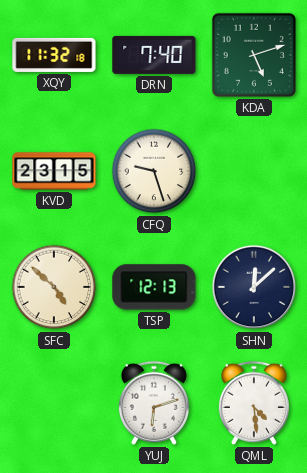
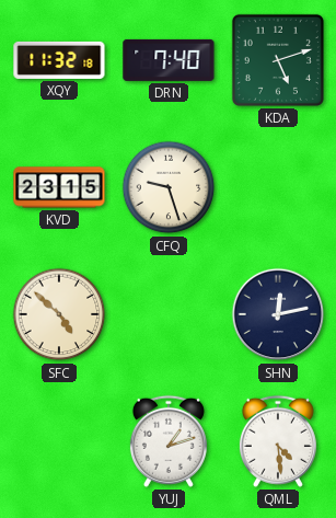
TSP: 12:13 -> none (154, 287)
SHN: 12:08 -> 12:13 (278, 314)
YUJ: 6:12 -> 1:12 (169, 441)
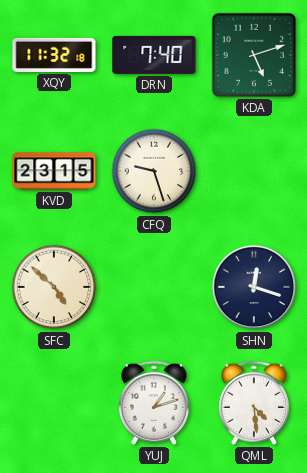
SHN: 12:13 -> 12:18 (254, 287)
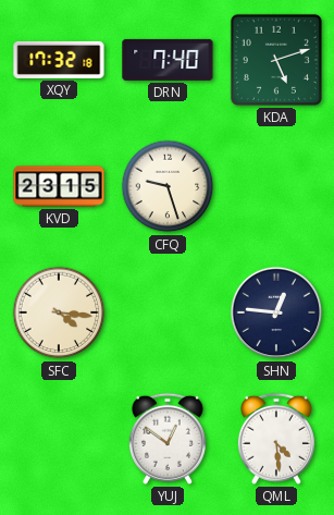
XQY: 11:32 -> 17:32 (59, 60)
SFC: 4:52 -> 4:16 (59, 312)
SHN: 12:18 -> 12:46 (276, 312)
YUJ: 1:12 -> 12:51 (168, 439)
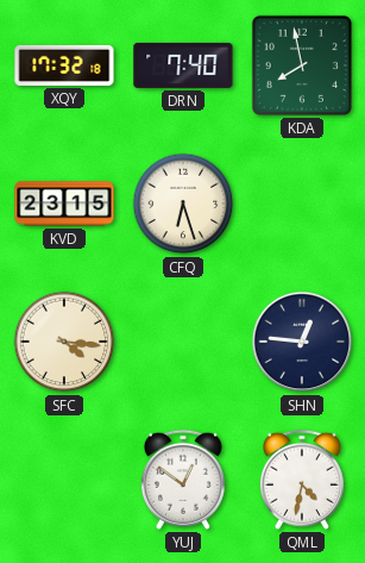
KDA: 5:12 -> 7:58 (302, 65)
CFQ: 9:27 -> 6:27 (183, 204)
QML: 4:29 -> 4:32 (302, 480)
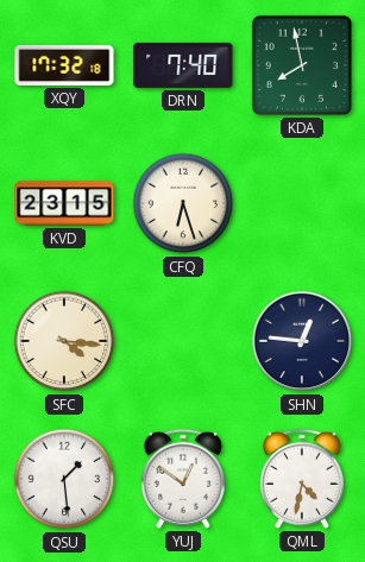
QSU: none -> 1:29 (64, 479)
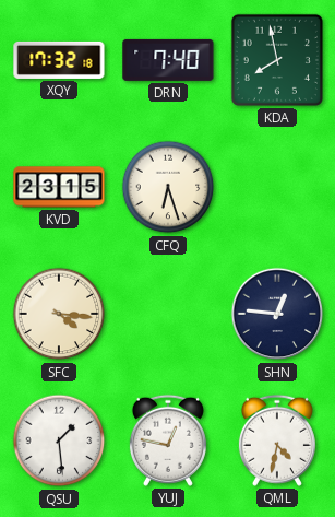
YUJ: 12:51 -> 12:47 (168, 440)
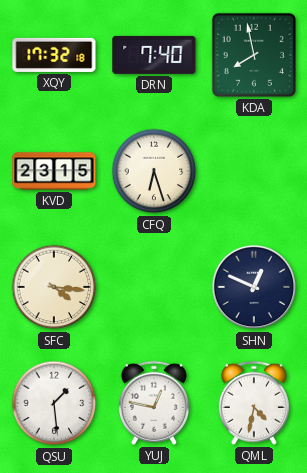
SHN: 12:46 -> 12:49 (254, 287)
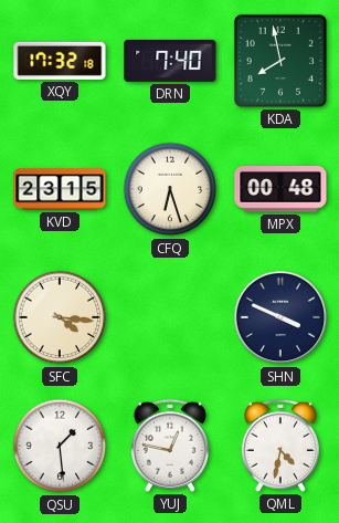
MPX: none -> 00:48 (280, 189)
SHN: 12:49 -> 3:49 (280, 317)
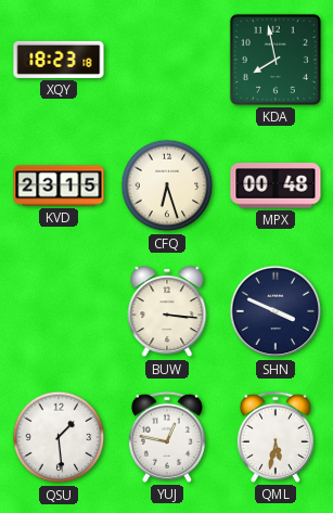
XQY: 17:32 -> 18:23 (59, 60)
DRN: 7:40 -> none (170, 61)
SFC: 4:16 -> none (60, 317)
BUW: none -> 3:16 (167, 312)
QML: 4:32 -> 5:32 (276, 437)
